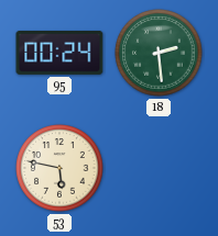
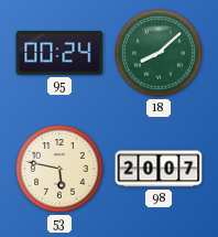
18: 2:29 -> 8:08 (159, 53)
98: none -> 20:07 (159, 169)
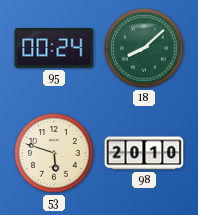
53: 5:47 -> 5:48 (54, 153)
98: 20:07 -> 20:10 (144, 153)
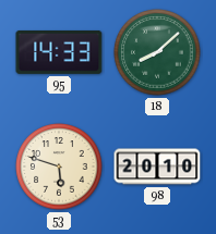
95: 00:24 -> 14:33 (59, 52)
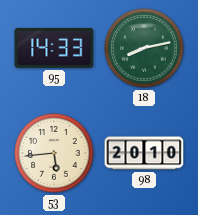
18: 8:08 -> 8:13 (144, 48)
53: 5:48 -> 5:44 (54, 153)
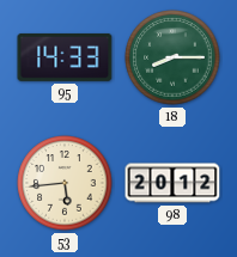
18: 8:13 -> 8:15 (172, 57)
98: 20:10 -> 20:12 (172, 183)
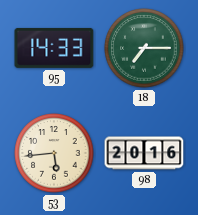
18: 8:15 -> 7:15 (144, 48)
98: 20:12 -> 20:16 (144, 153)
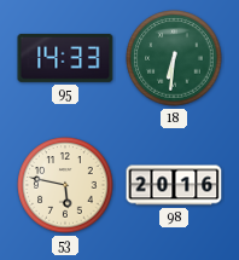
18: 7:15 -> 6:31 (174, 58)
53: 5:44 -> 5:47 (65, 185)
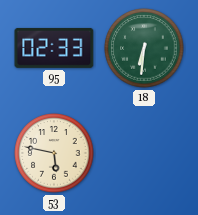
95: 14:33 -> 02:33 (54, 48)
98: 20:16 -> none (174, 185)
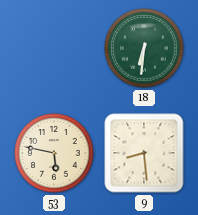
95: 02:33 -> none (54, 48)
9: none -> 8:29 (144, 153)
